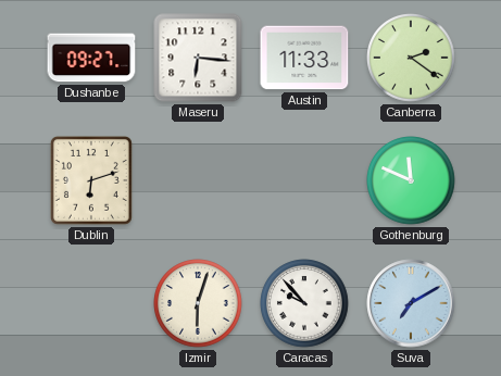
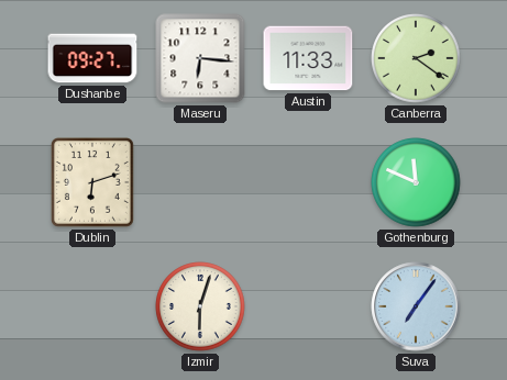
Caracas: 9:53 -> none (304, 303)
Suva: 7:10 -> 7:06 (416, 306)
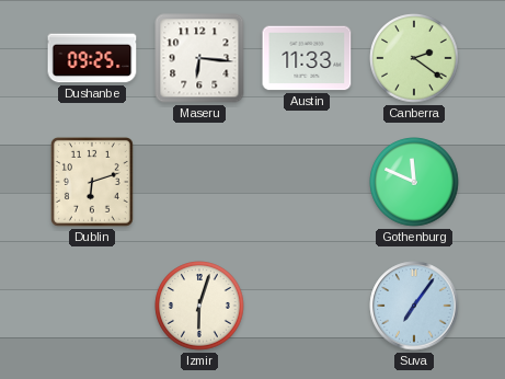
Dushanbe: 09:27 -> 09:25 (92, 58)
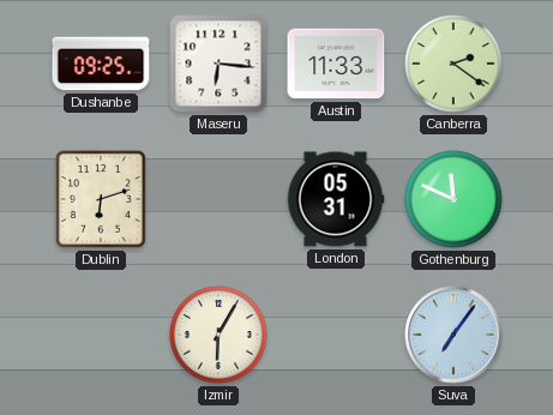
London: none -> 05:31 (336, 199)
Izmir: 6:03 -> 6:05 (218, 335)
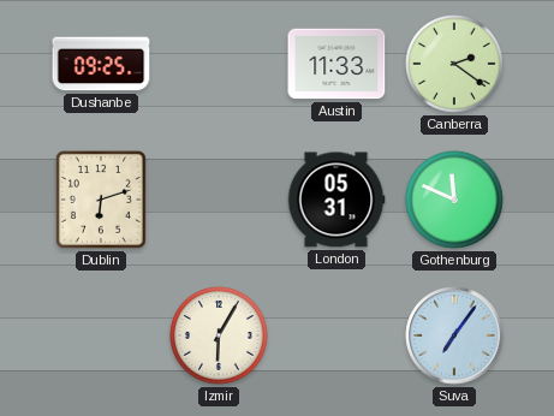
Maseru: 6:16 -> none (218, 64)
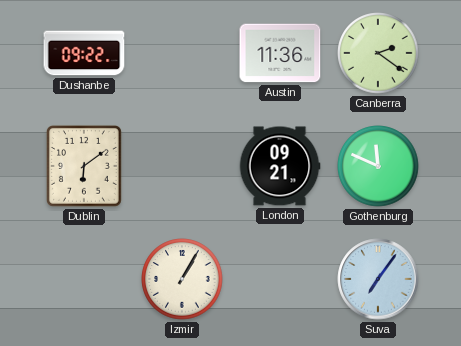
Dushanbe: 09:25 -> 09:22 (84, 53)
Austin: 11:33 -> 11:36 (280, 53)
Dublin: 6:12 -> 6:09 (84, 166)
London: 05:31 -> 09:21 (280, 166)
Izmir: 6:05 -> 1:05 (182, 279)
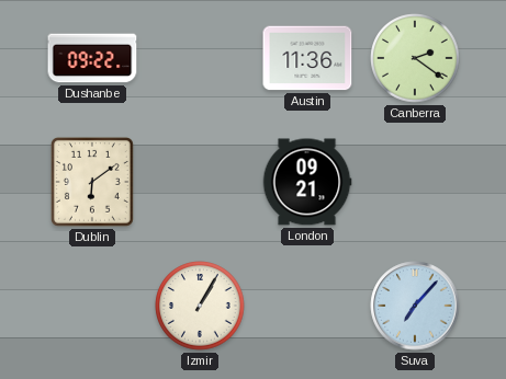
Gothenburg: 11:49 -> none (378, 166)
Suva: 7:06 -> 7:07 (415, 306)
